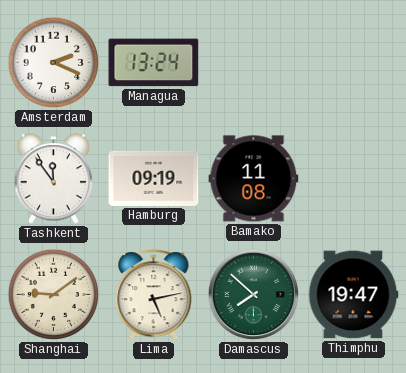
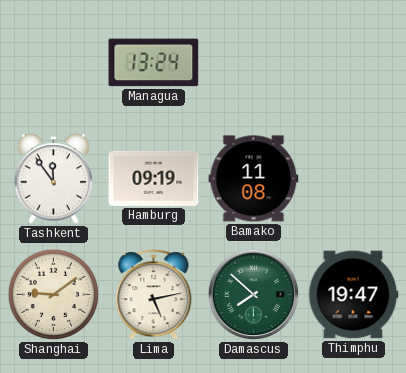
Amsterdam: 2:19 -> none (54, 63)
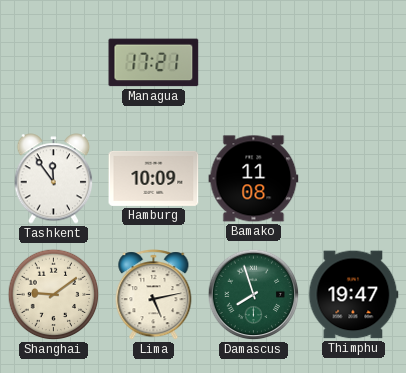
Managua: 13:24 -> 17:21 (154, 63)
Hamburg: 09:19 -> 10:09 (154, 178)
Damascus: 7:52 -> 7:57 (254, 295)
